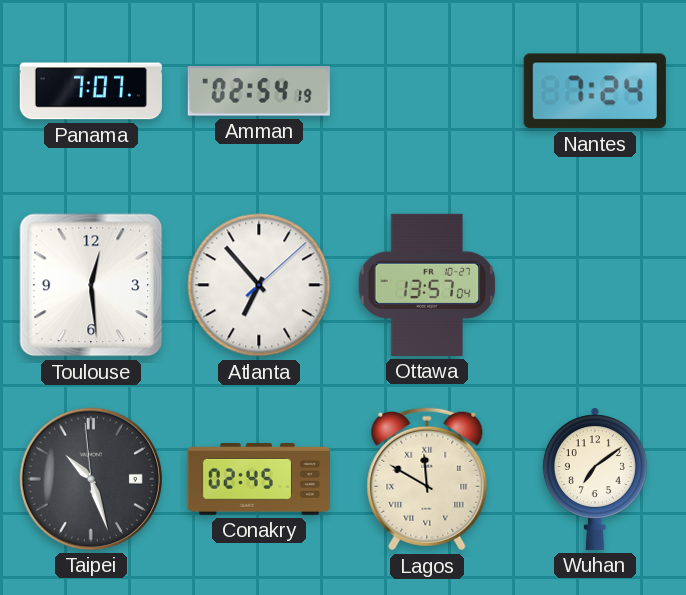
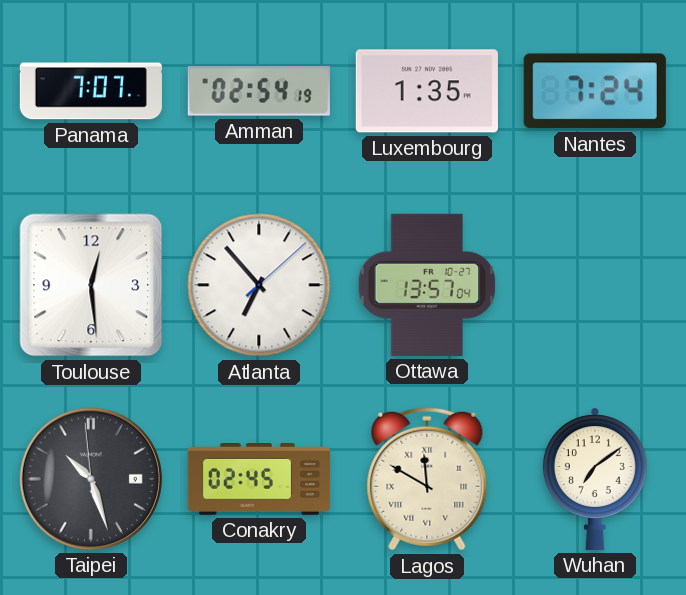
Luxembourg: none -> 1:35 (427, 91)
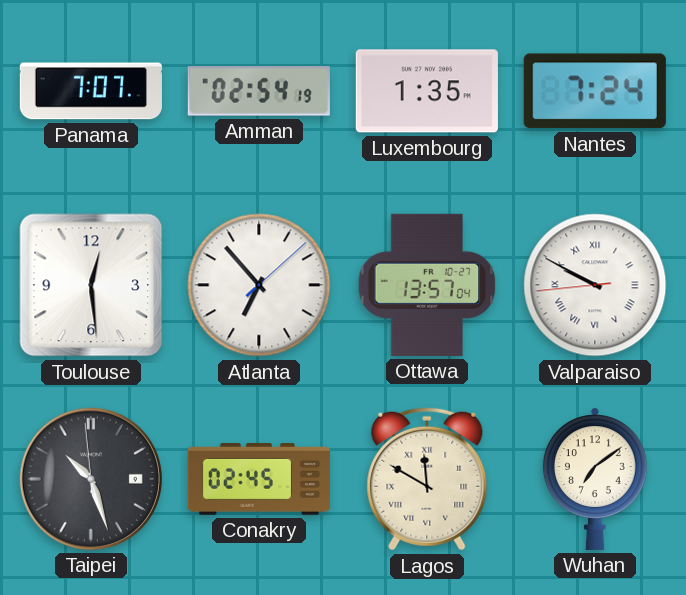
Valparaiso: none -> 9:49 (595, 285)
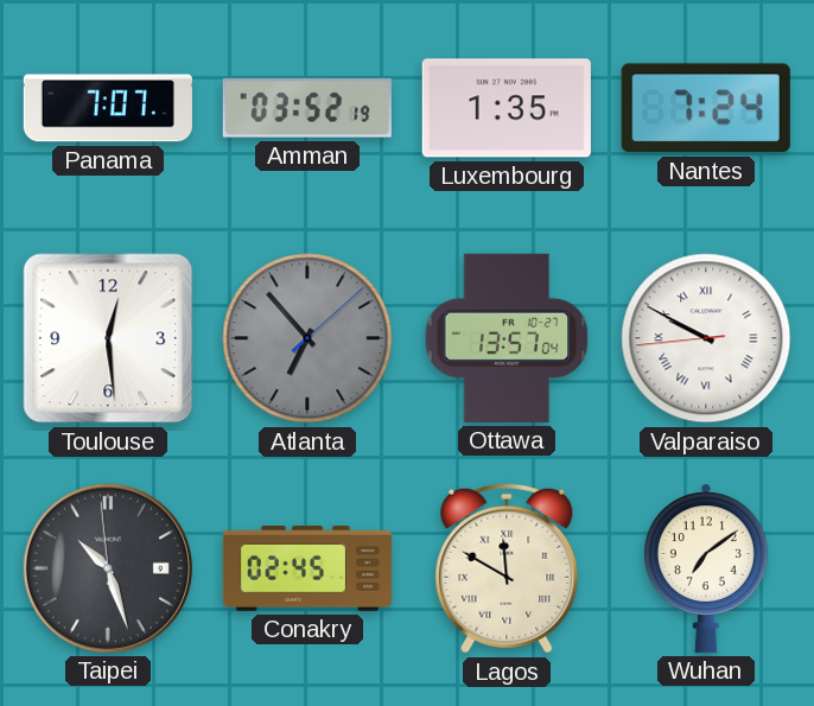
Amman: 02:54 -> 03:52 (307, 108)
Atlanta dial: white -> grey (307, 338)
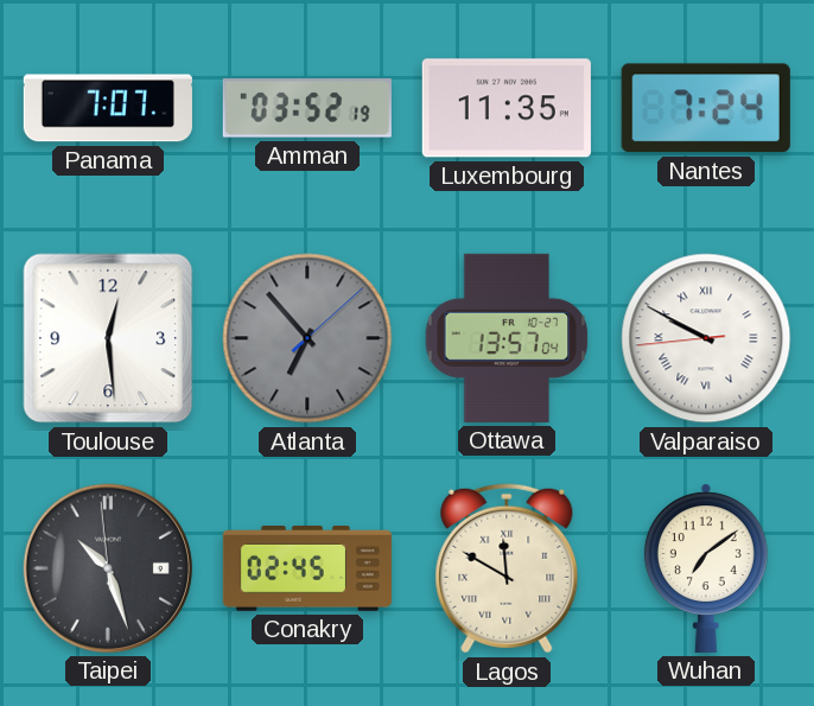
Luxembourg: 1:35 -> 11:35 (507, 108)
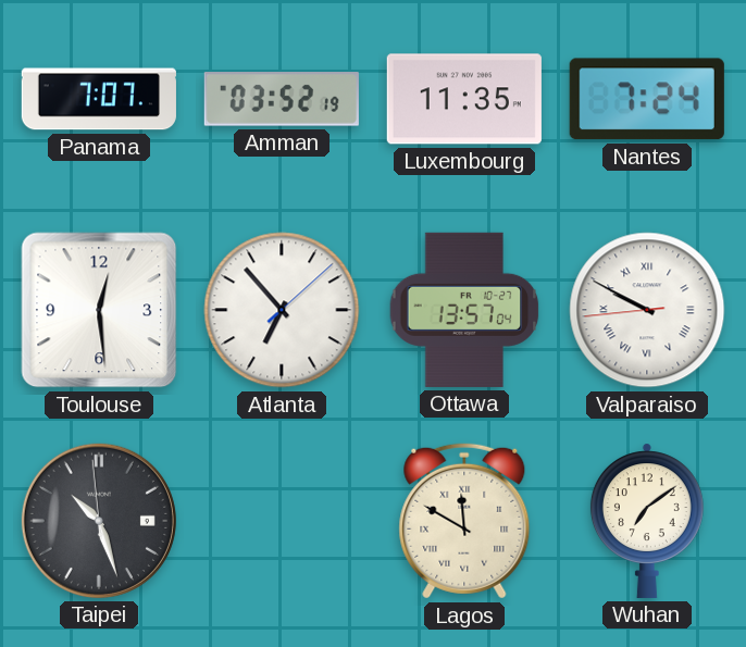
Atlanta dial: grey -> white (282, 310)
Conakry: 02:45 -> none (307, 570)
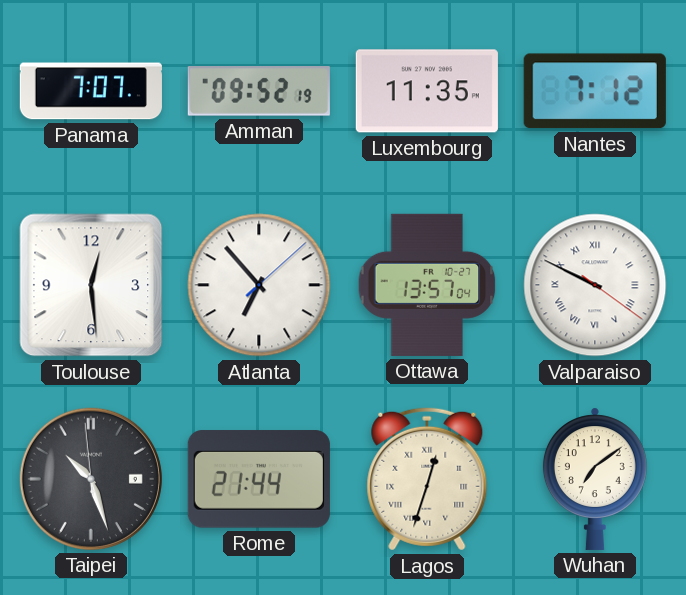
Amman: 03:52 -> 09:52 (259, 91)
Nantes: 7:24 -> 7:12 (595, 91)
Valparaiso: 9:49:44 -> 9:49:21 (595, 285)
Rome: none -> 21:44 (259, 479)
Lagos: 11:50 -> 12:33 (427, 479)
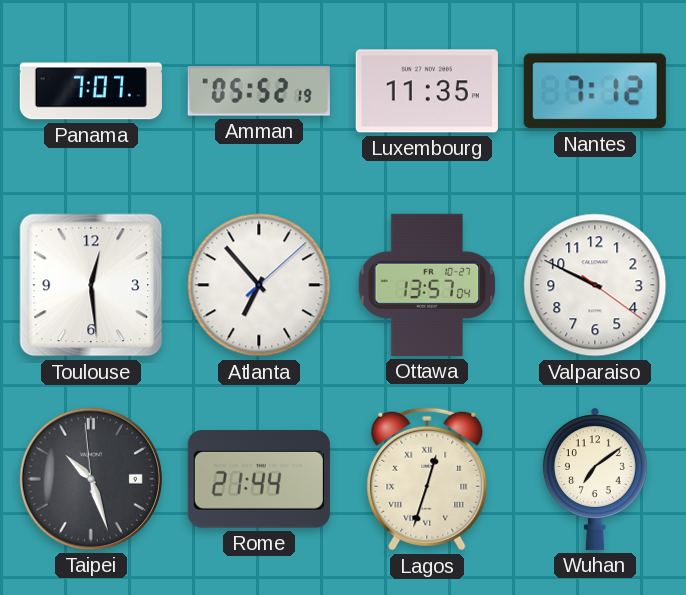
Amman: 09:52 -> 05:52 (259, 91)
Valparaiso numerals: Roman -> Arabic (595, 285)
